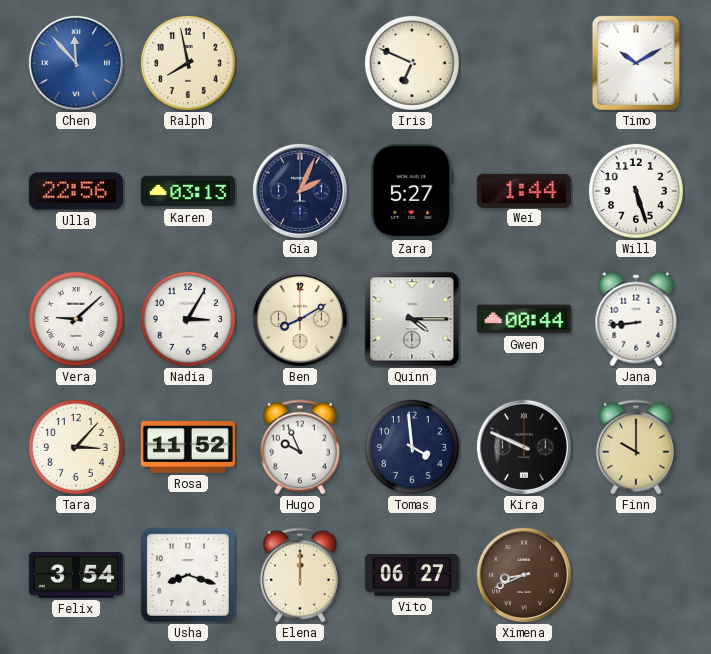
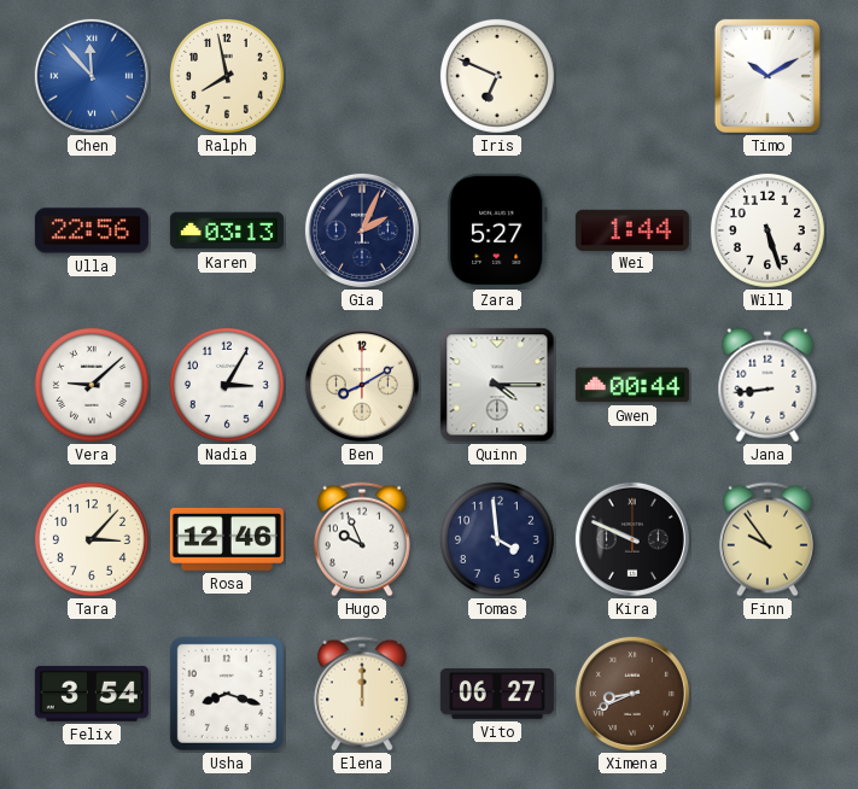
Rosa: 11:52 -> 12:46 (227, 539)
Finn: 10:00 -> 9:54 (767, 539)
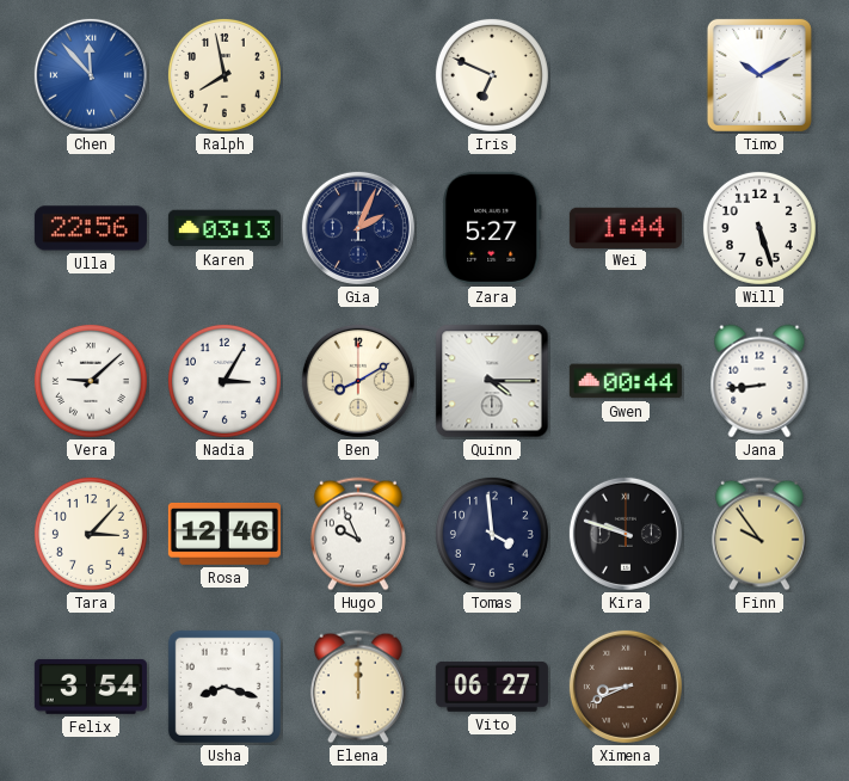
Kira: 9:49 -> 9:48 (626, 534)
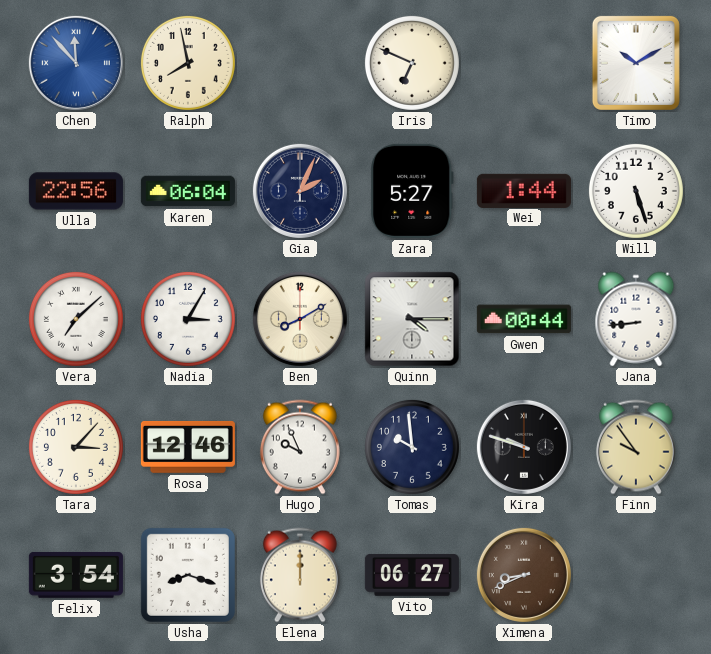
Karen: 03:13 -> 06:04 (188, 191)
Vera: 9:08 -> 7:08 (76, 319)
Tomas: 3:59 -> 9:59 (412, 447)
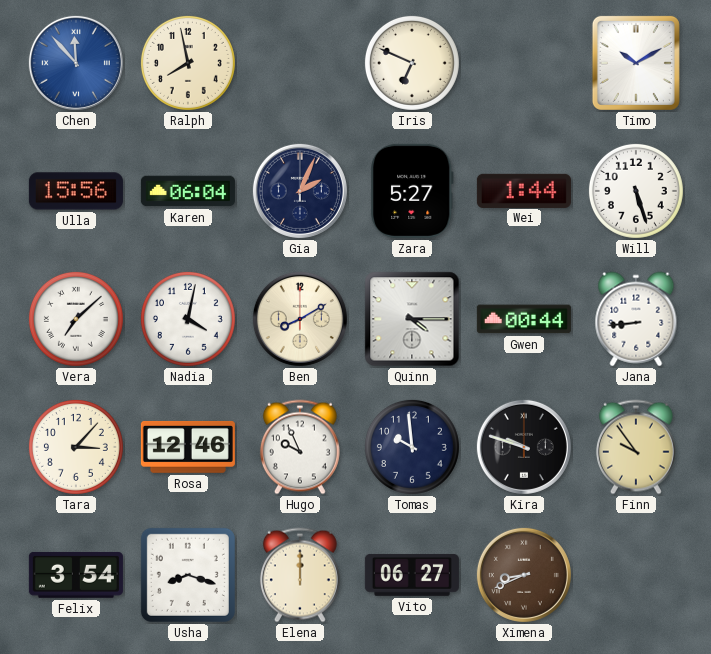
Ulla: 22:56 -> 15:56 (76, 191)
Nadia: 3:05 -> 4:02 (188, 319)
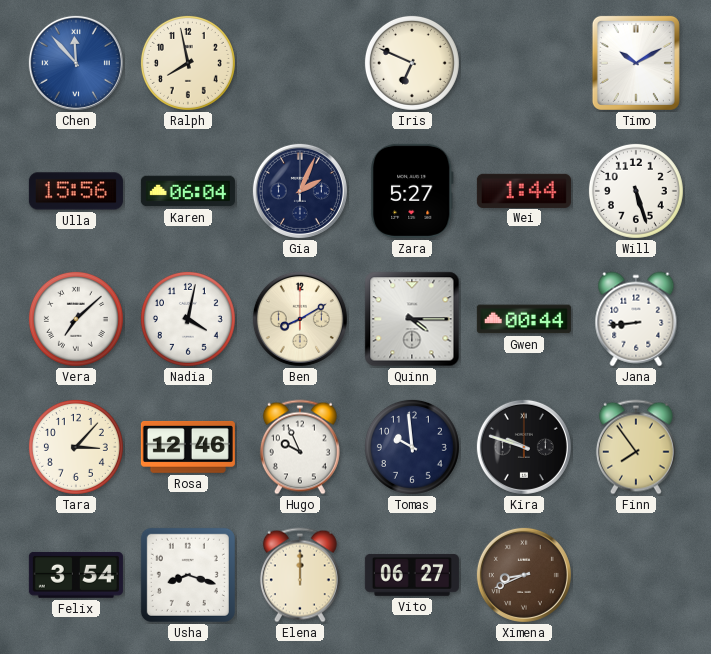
Finn: 9:54 -> 7:54 (636, 447)
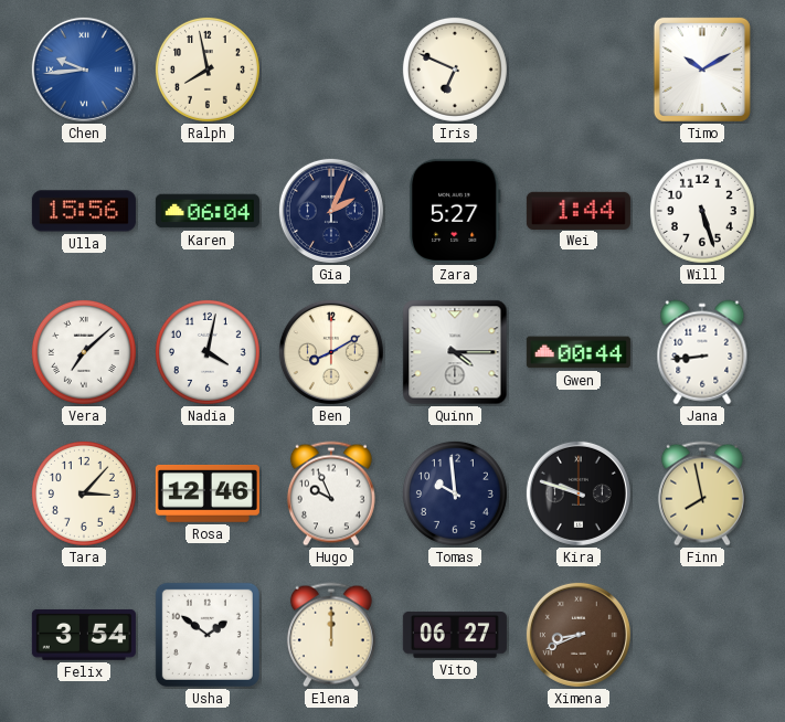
Chen: 11:53 -> 9:44 (84, 70)
Finn: 7:54 -> 7:58 (702, 493)
Usha: 8:18 -> 1:51 (208, 635)
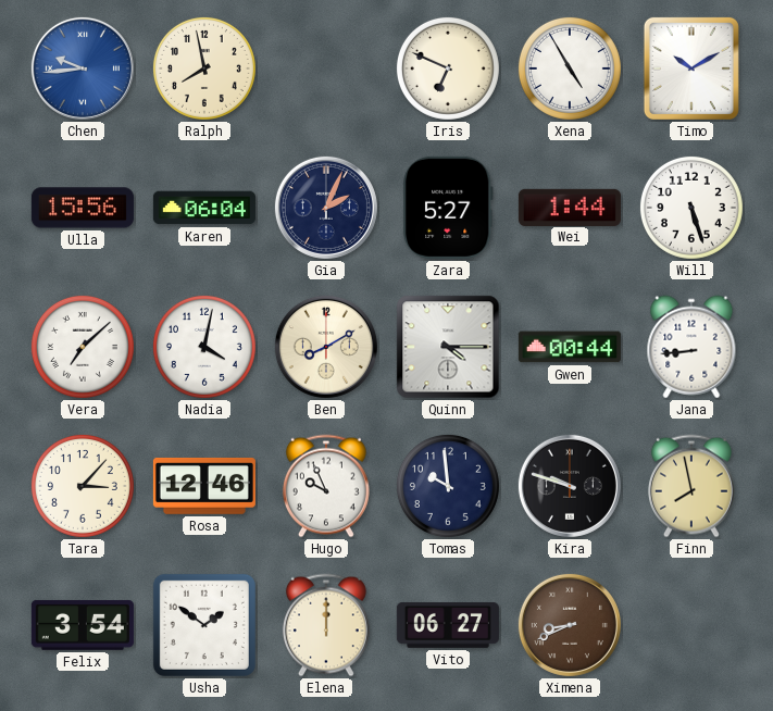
Xena: none -> 4:55 (570, 68)
